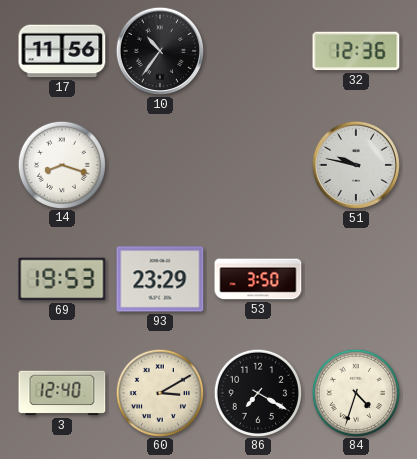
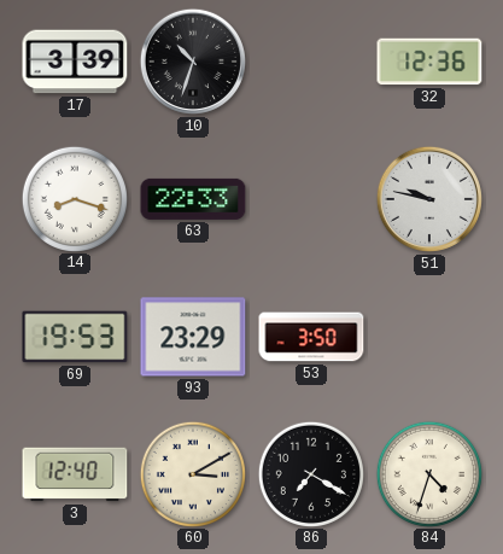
17: 11:56 -> 3:39 (75, 62)
10: 10:36 -> 10:33 (193, 62)
63: none -> 22:33 (193, 199)
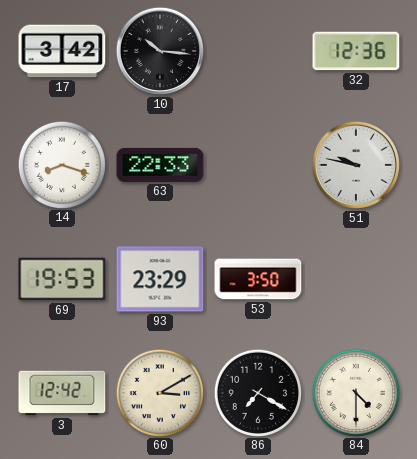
17: 3:39 -> 3:42 (62, 51)
10: 10:33 -> 10:16 (160, 51)
3: 12:40 -> 12:42 (62, 393)
84: 4:33 -> 4:30 (355, 392)
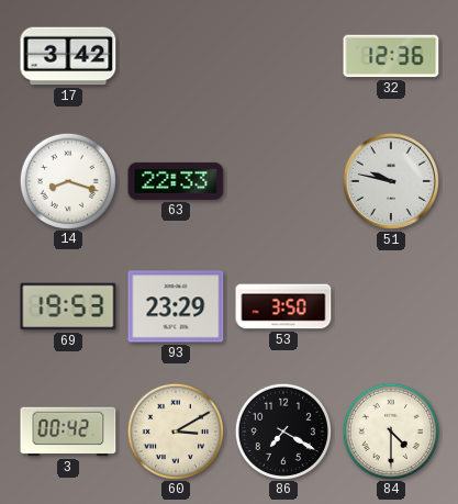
10: 10:16 -> none (160, 51)
3: 12:42 -> 00:42 (68, 432)
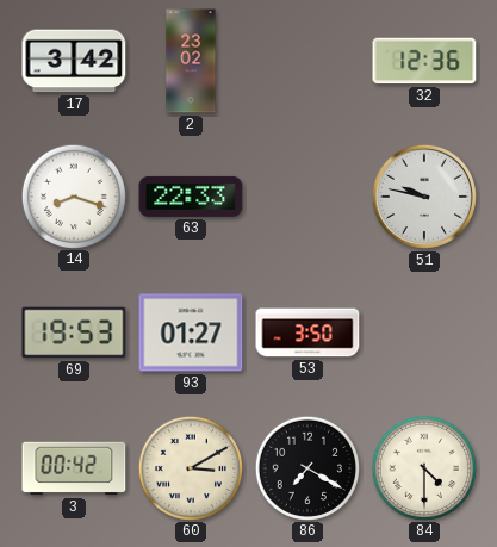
2: none -> 23:02 (191, 61)
93: 23:29 -> 01:27 (191, 332)
